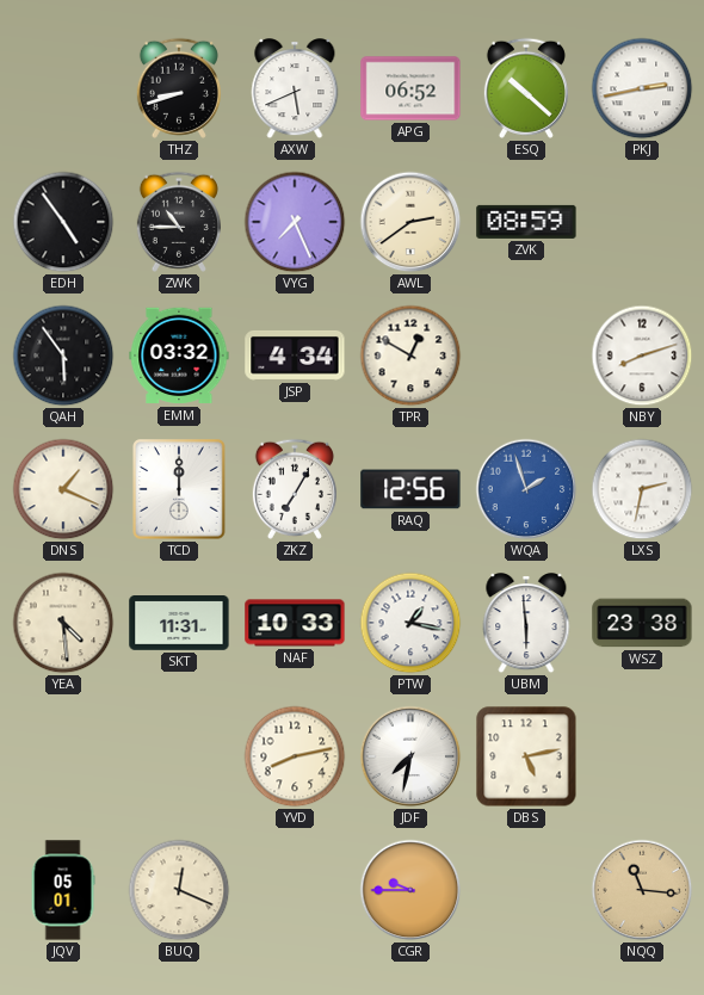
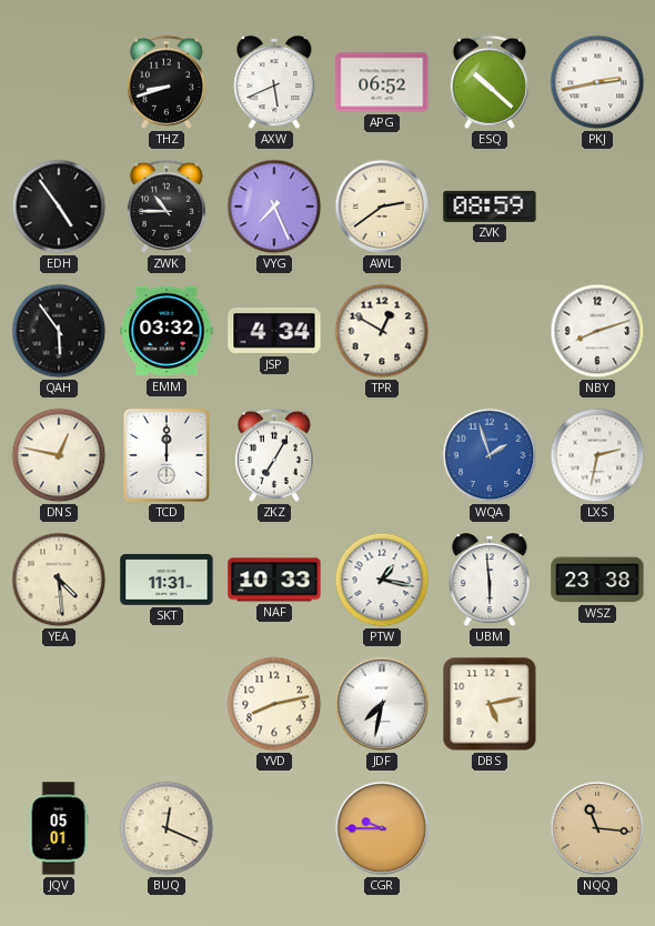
DNS: 1:19 -> 12:47 (59, 455)
RAQ: 12:56 -> none (410, 489)
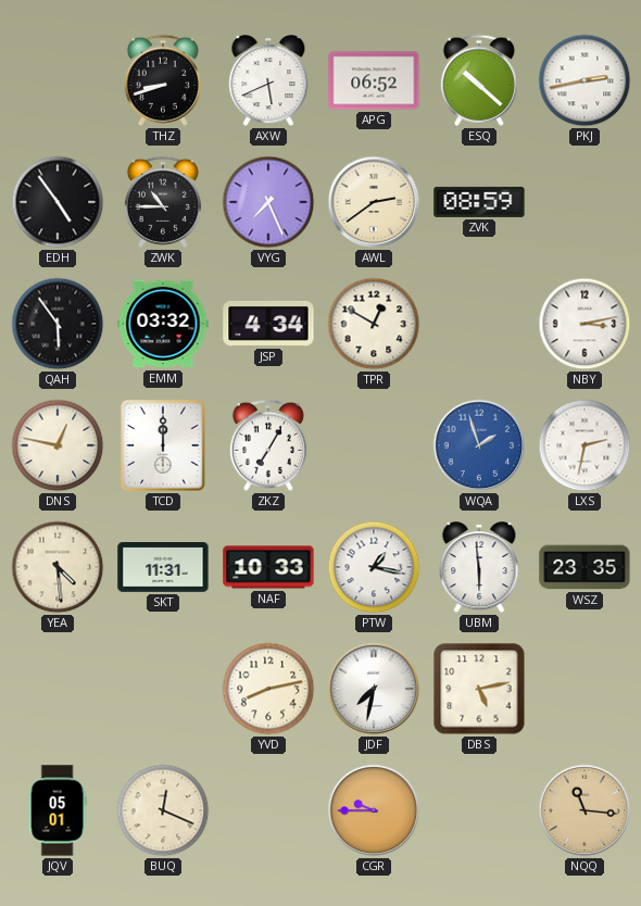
NBY: 8:12 -> 3:13 (585, 324)
WSZ: 23:38 -> 23:35 (585, 567)
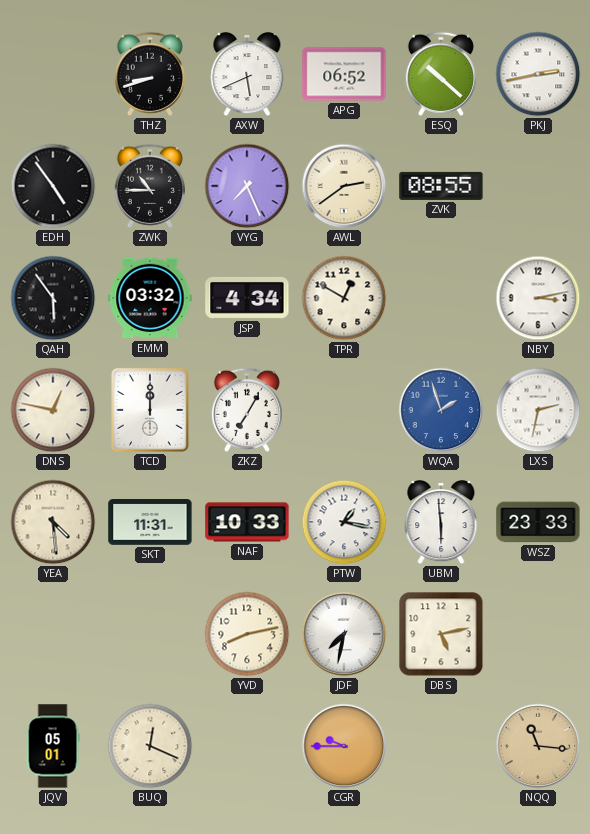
ZVK: 08:59 -> 08:55 (441, 186)
WSZ: 23:35 -> 23:33 (538, 522)
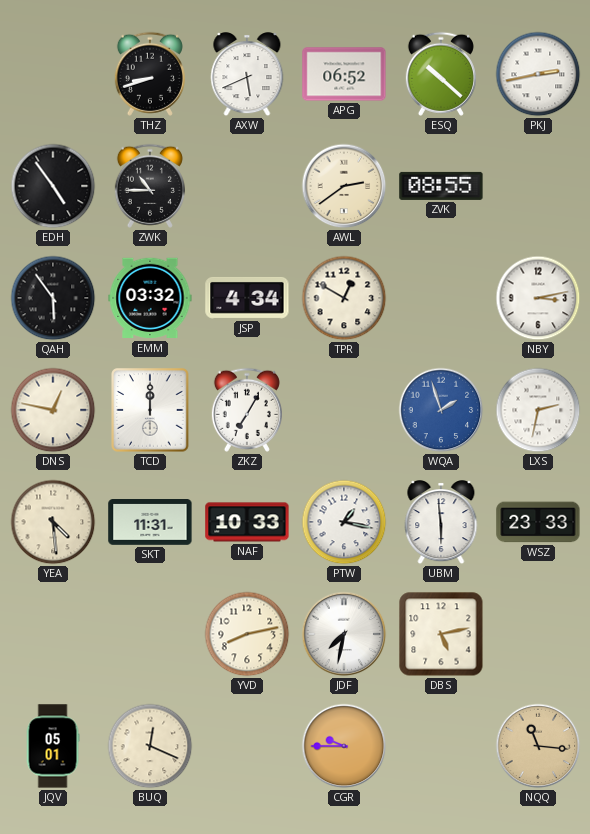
VYG: 7:26 -> none (247, 186)
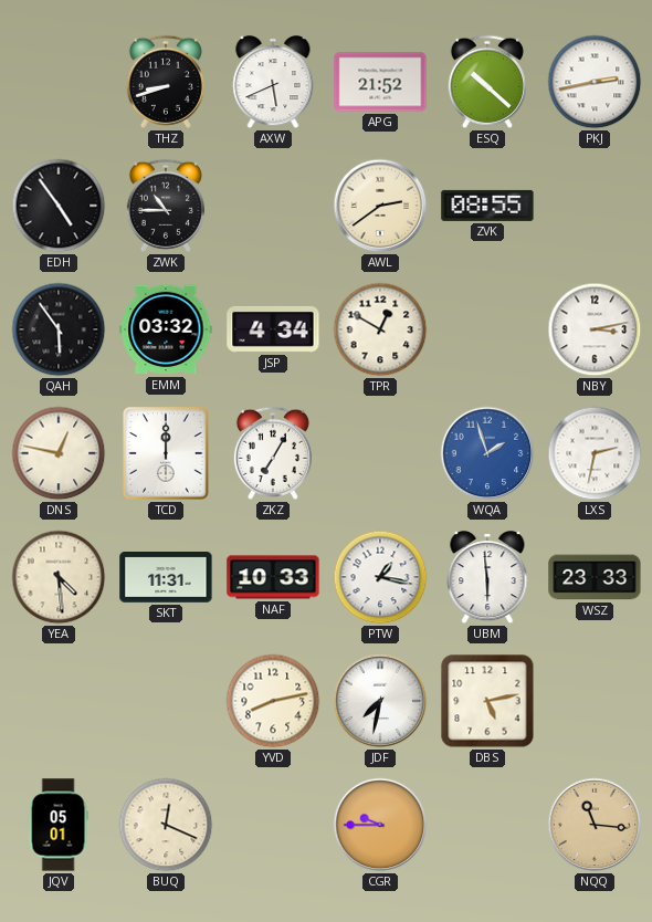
APG: 06:52 -> 21:52 (380, 82)
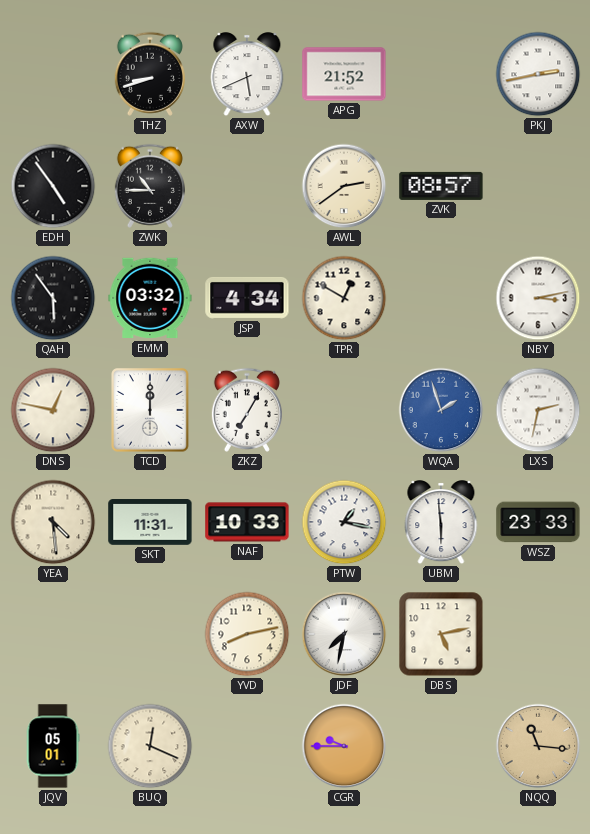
ESQ: 10:22 -> none (487, 82)
ZVK: 08:55 -> 08:57 (441, 186)
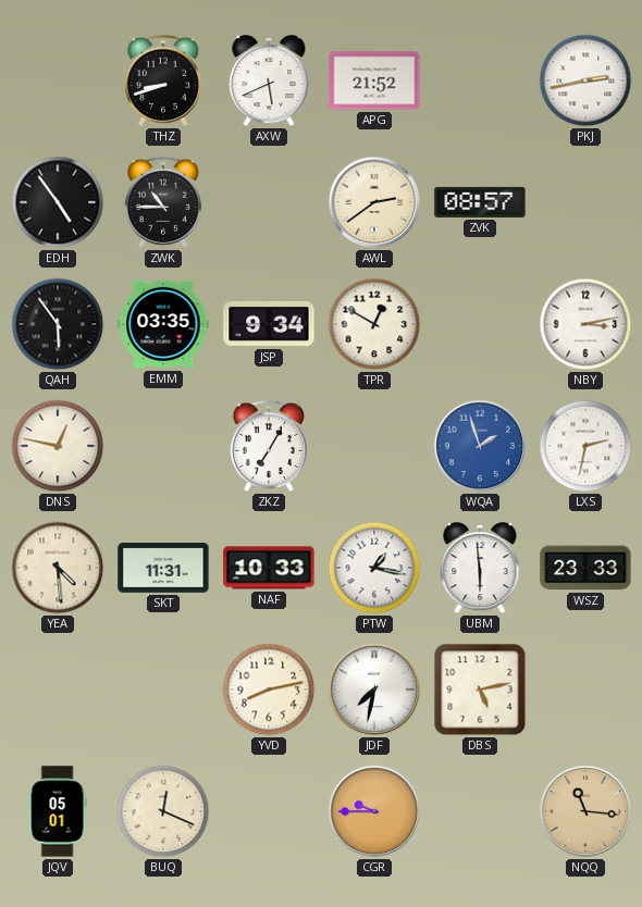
EMM: 03:32 -> 03:35 (163, 324)
JSP: 4:34 -> 9:34 (269, 324)
TCD: 12:00 -> none (150, 410)
